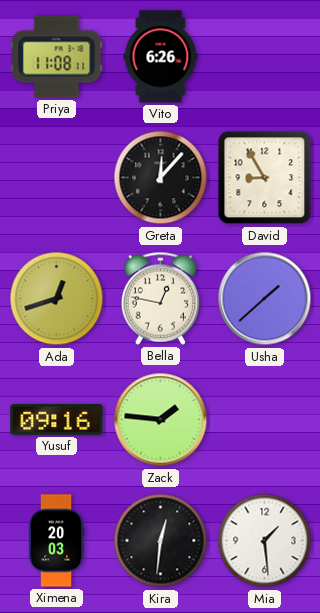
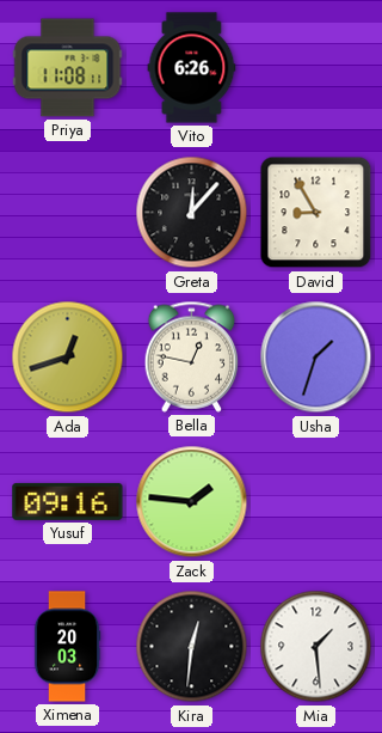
Usha: 1:38 -> 1:33 (316, 358)
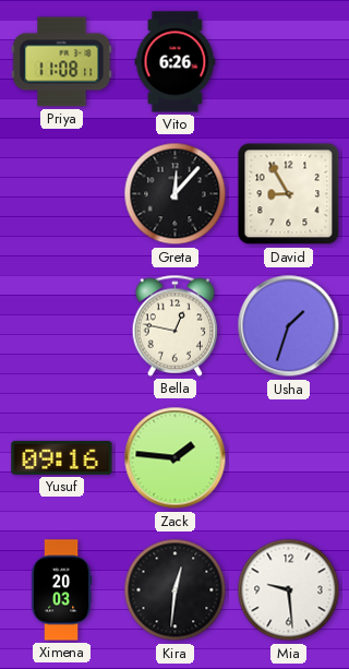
Ada: 12:42 -> none (68, 358)
Mia: 1:29 -> 9:29 (289, 590)
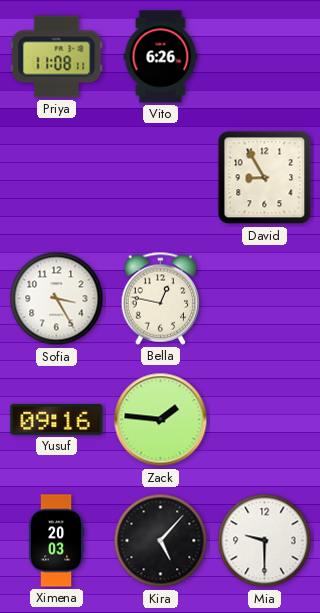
Greta: 12:07 -> none (176, 194)
Sofia: none -> 3:25 (57, 299)
Usha: 1:33 -> none (289, 326)
Kira: 12:31 -> 5:07 (161, 541)
Mia: 9:29 -> 9:30 (265, 541)
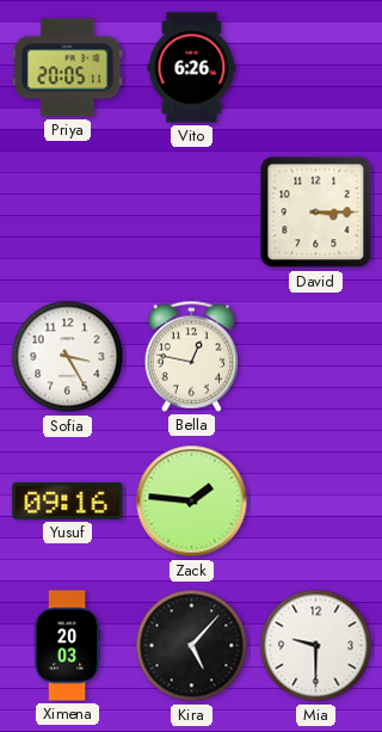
Priya: 11:08 -> 20:05 (68, 68)
David: 8:55 -> 3:15 (316, 213)
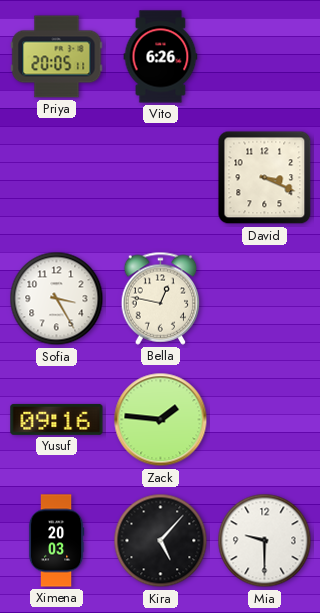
David: 3:15 -> 3:19 (265, 178)
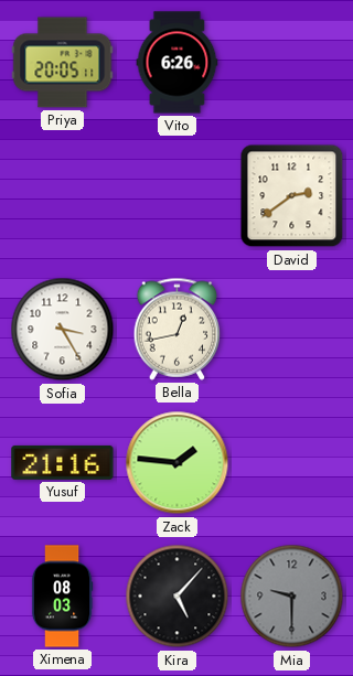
David: 3:19 -> 2:39 (292, 196)
Bella: 12:47 -> 12:43 (178, 329)
Yusuf: 09:16 -> 21:16 (63, 462)
Ximena: 20:03 -> 08:03 (62, 597)
Mia dial: white -> grey (292, 597)
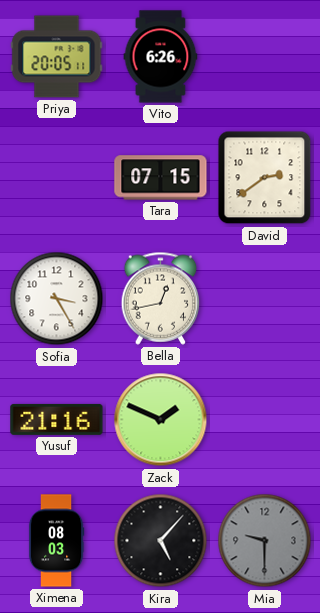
Tara: none -> 07:15 (161, 178)
Zack: 1:46 -> 1:49 (161, 420)
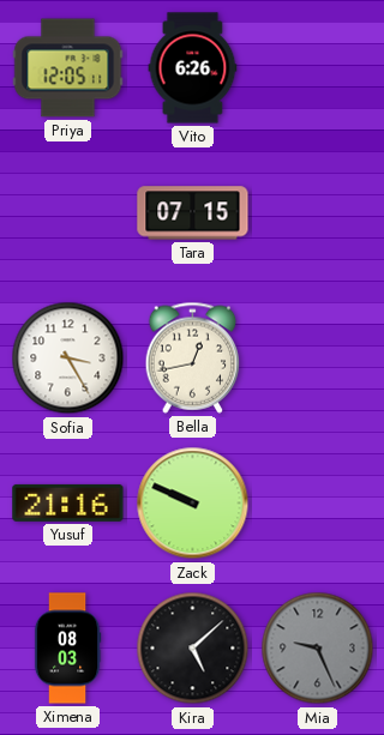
Priya: 20:05 -> 12:05 (68, 68)
David: 2:39 -> none (265, 178)
Zack: 1:49 -> 9:49 (193, 504)
Kira: 5:07 -> 5:08 (193, 649)
Mia: 9:30 -> 9:26 (318, 649)
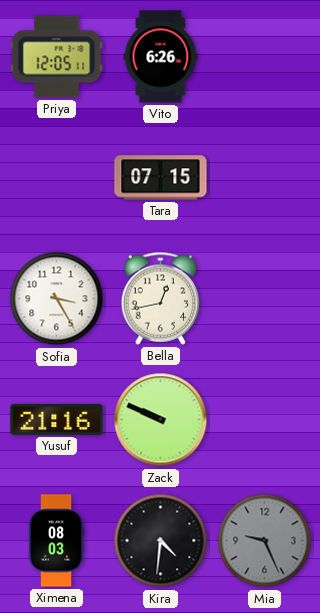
Kira: 5:08 -> 4:31 (161, 541)
